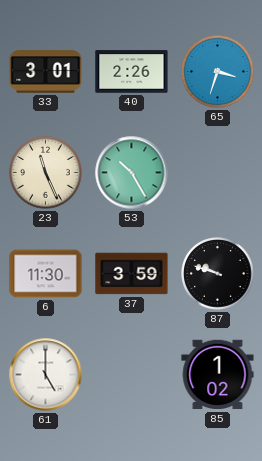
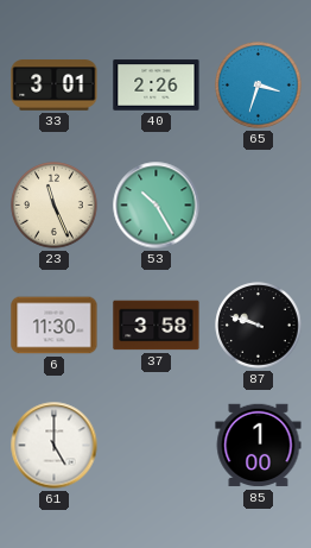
37: 3:59 -> 3:58 (157, 326)
85: 1:02 -> 1:00 (259, 446)
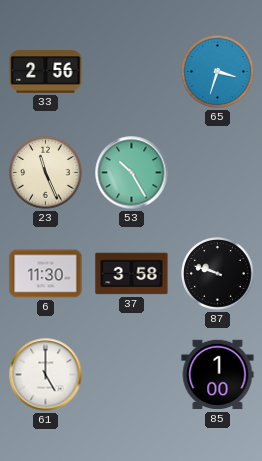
33: 3:01 -> 2:56 (46, 72)
40: 2:26 -> none (157, 86)
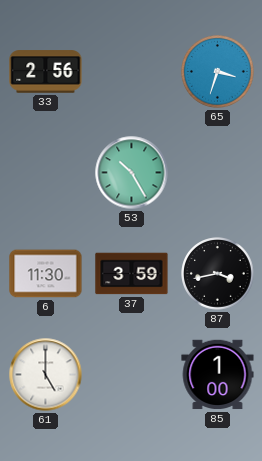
23: 11:26 -> none (46, 173)
37: 3:58 -> 3:59 (132, 274)
87: 9:48 -> 3:43 (218, 274)
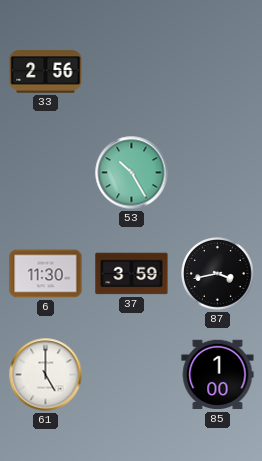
65: 3:33 -> none (218, 72)
